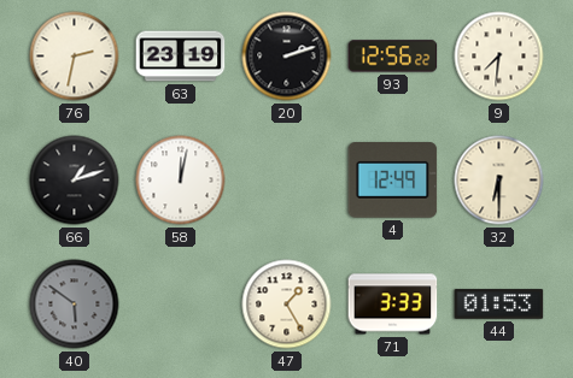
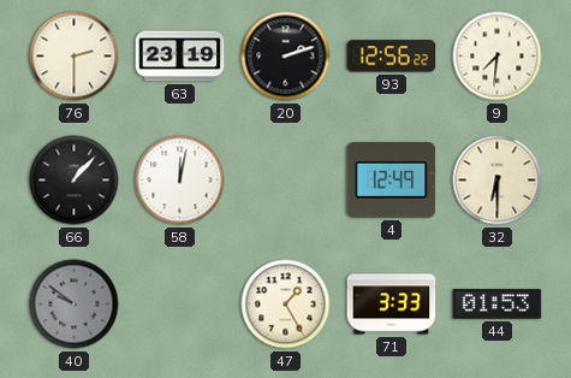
76: 2:32 -> 2:30 (75, 57)
66: 1:12 -> 1:07 (75, 181)
40: 5:51 -> 9:51 (75, 305)
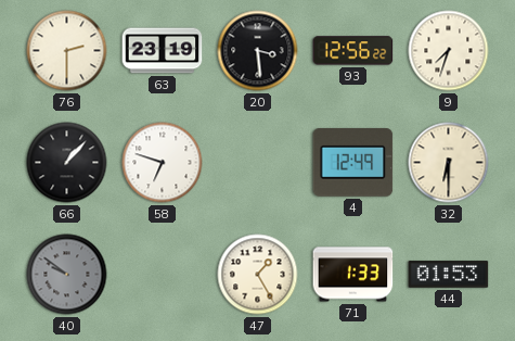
20: 2:12 -> 3:29 (258, 51)
9: 7:31 -> 7:33 (449, 51)
58: 12:02 -> 6:48 (163, 163)
71: 3:33 -> 1:33 (353, 275)
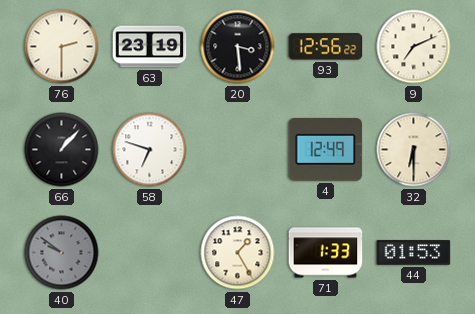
9: 7:33 -> 7:11 (414, 47)
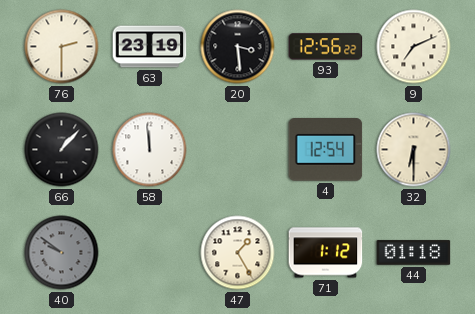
58: 6:48 -> 11:59 (150, 150)
4: 12:49 -> 12:54 (326, 150)
71: 1:33 -> 1:12 (326, 253)
44: 01:53 -> 01:18 (414, 253)
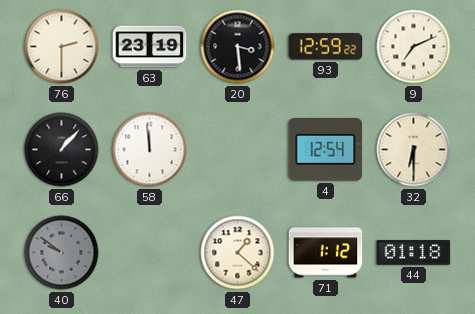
93: 12:56 -> 12:59 (326, 47)
47: 1:25 -> 1:22 (238, 253)
